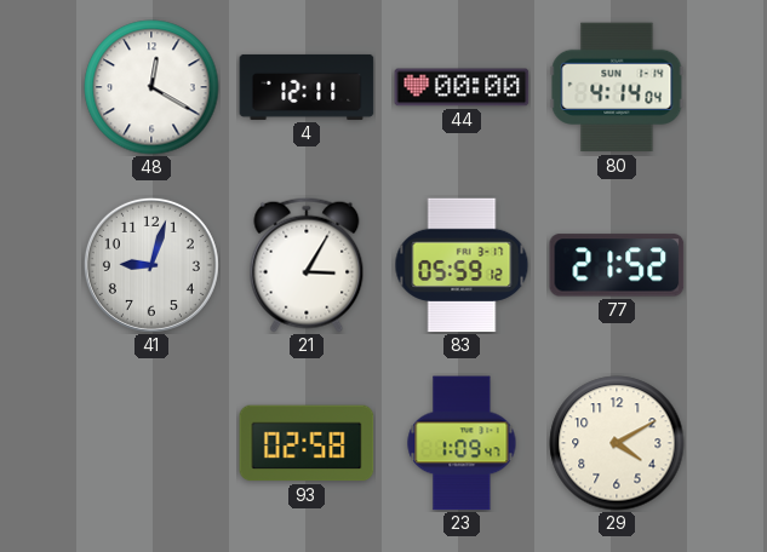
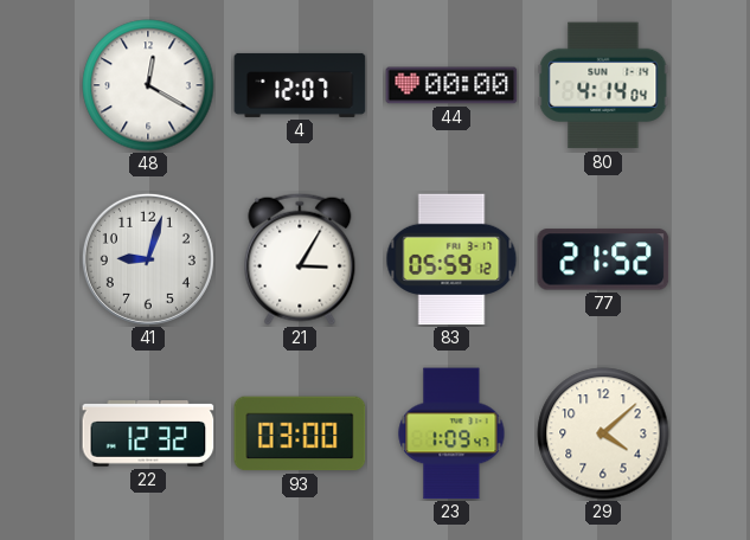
4: 12:11 -> 12:07 (300, 85)
22: none -> 12:32 (148, 433)
93: 02:58 -> 03:00 (300, 433)
29: 4:10 -> 4:08 (603, 433)
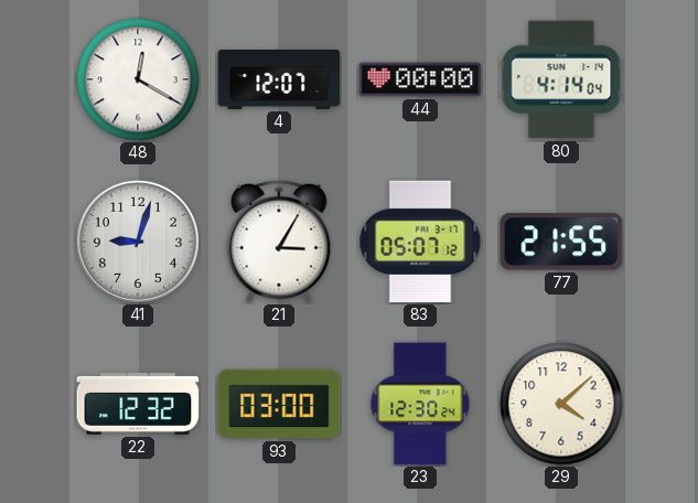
83: 05:59 -> 05:07 (420, 242)
77: 21:52 -> 21:55 (561, 242)
23: 1:09 -> 12:30 (420, 404)
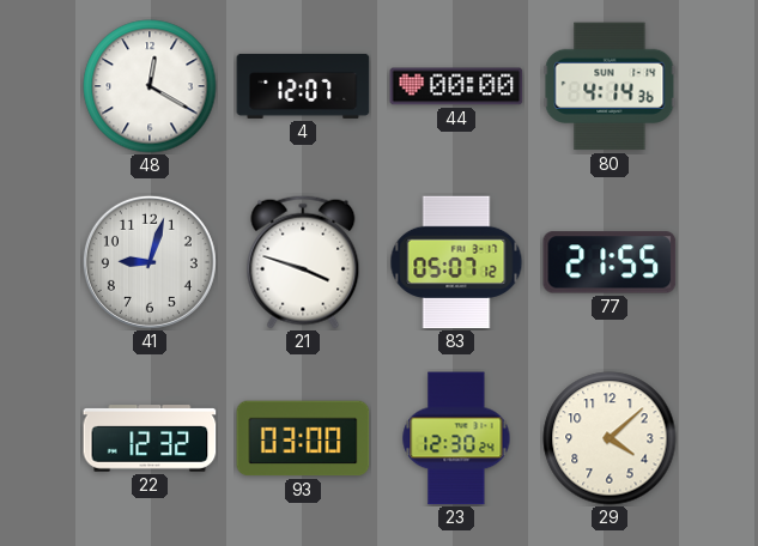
80: 4:14:04 -> 4:14:36 (610, 86)
21: 3:05 -> 3:48 (303, 262)
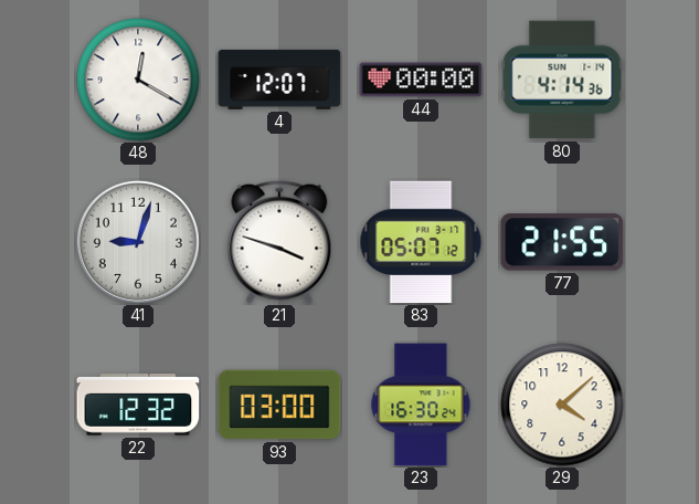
23: 12:30 -> 16:30 (421, 405)
